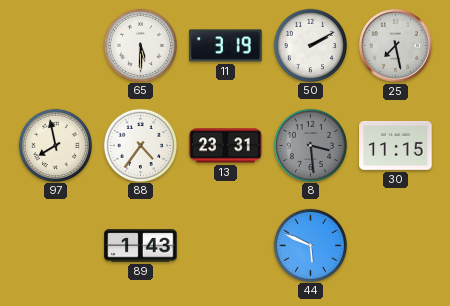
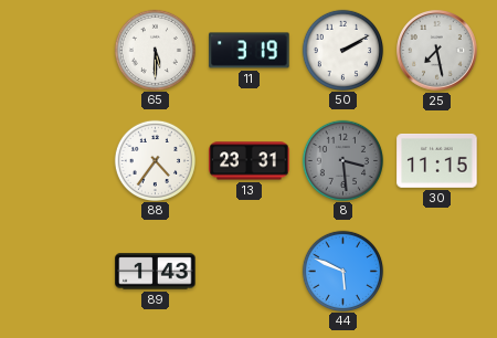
97: 7:58 -> none (55, 145)
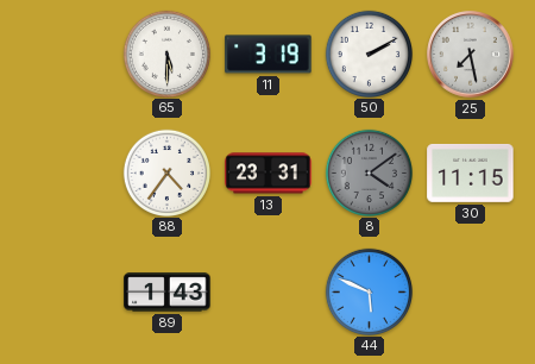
8: 3:29 -> 4:09 (369, 172)
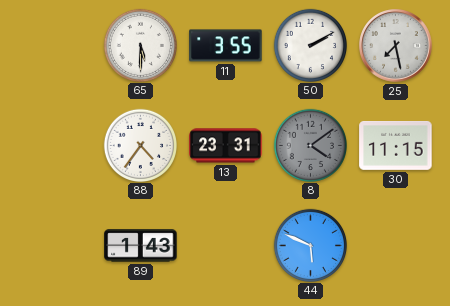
11: 3:19 -> 3:55 (226, 46)
